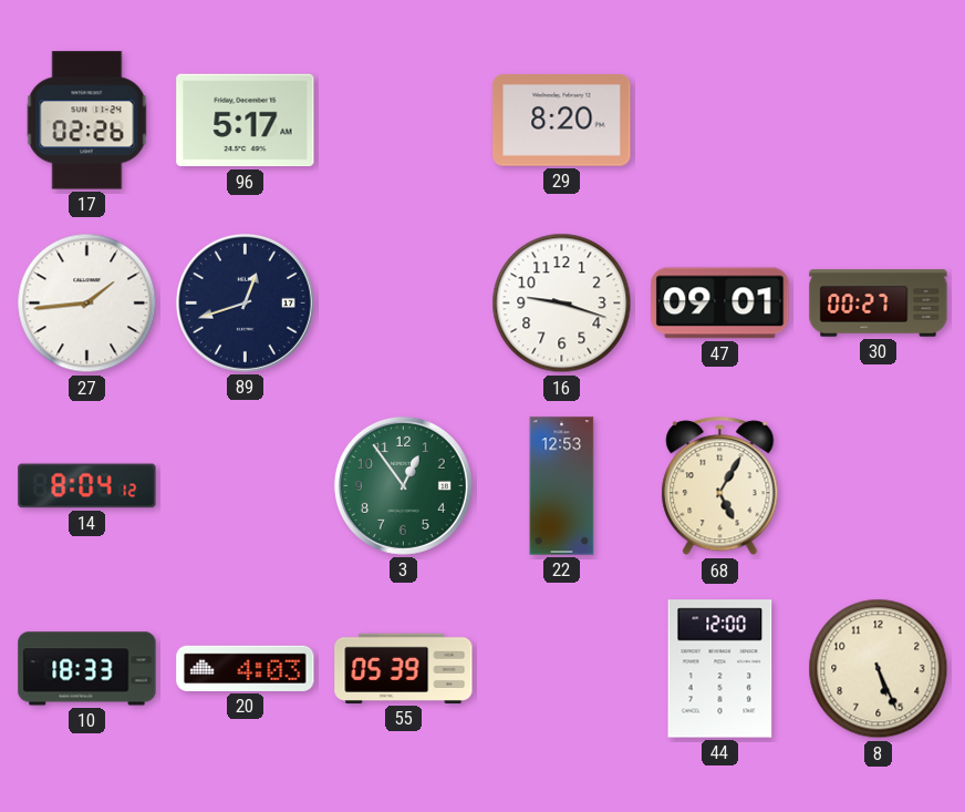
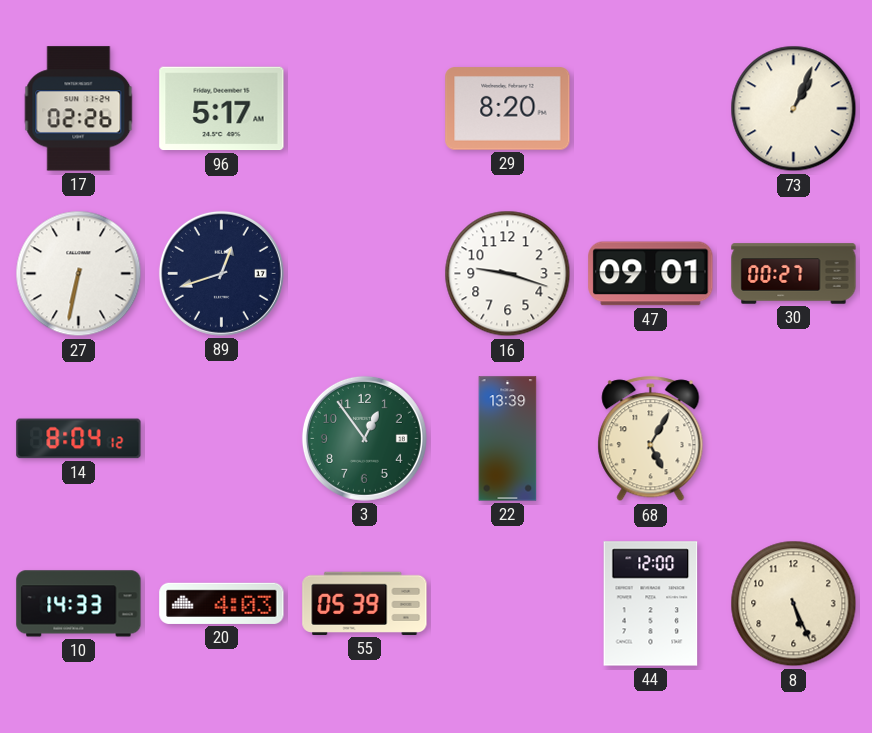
73: none -> 1:04 (794, 109)
27: 1:44 -> 6:32 (79, 274)
22: 12:53 -> 13:39 (508, 439)
10: 18:33 -> 14:33 (79, 604)
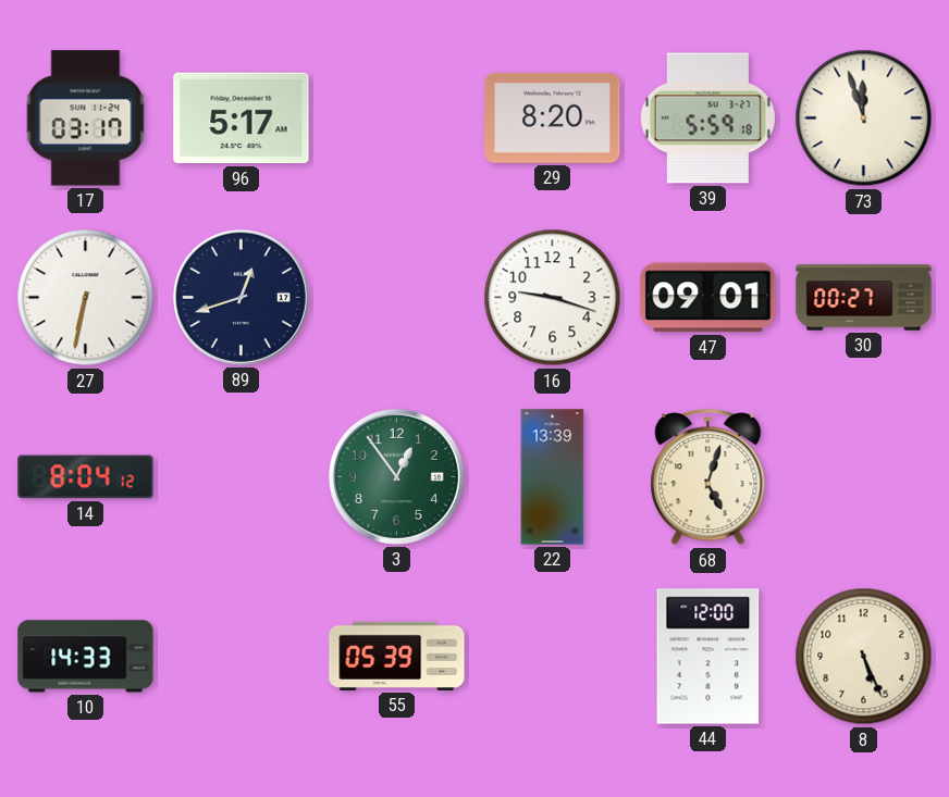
17: 02:26 -> 03:17 (86, 119)
39: none -> 5:59 (707, 119)
73: 1:04 -> 11:57 (864, 119)
68: 5:05 -> 5:03 (708, 477)
20: 4:03 -> none (222, 603)
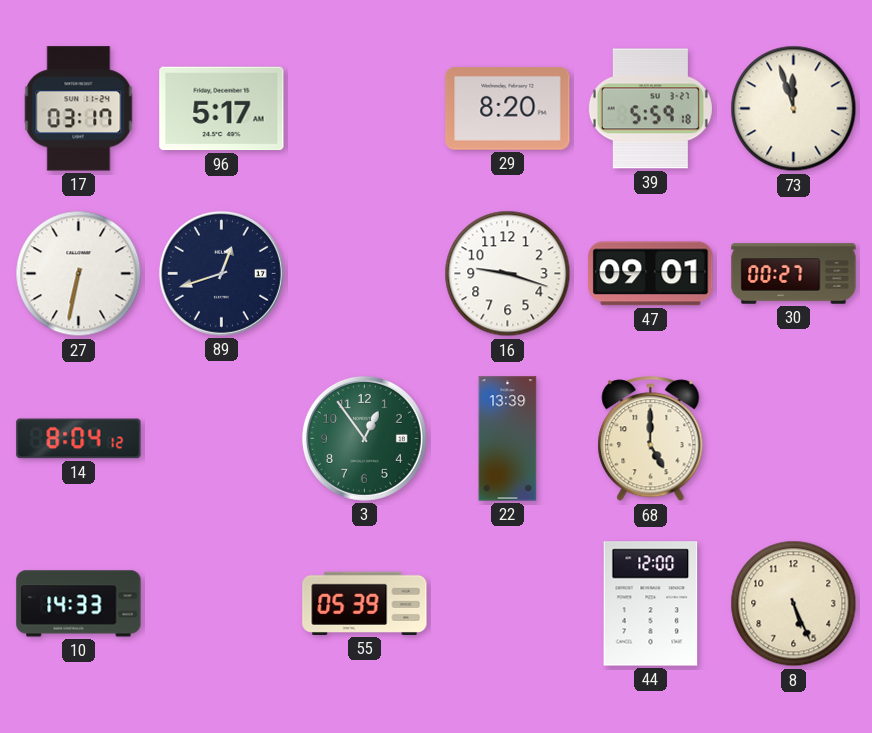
68: 5:03 -> 5:00 (651, 439)
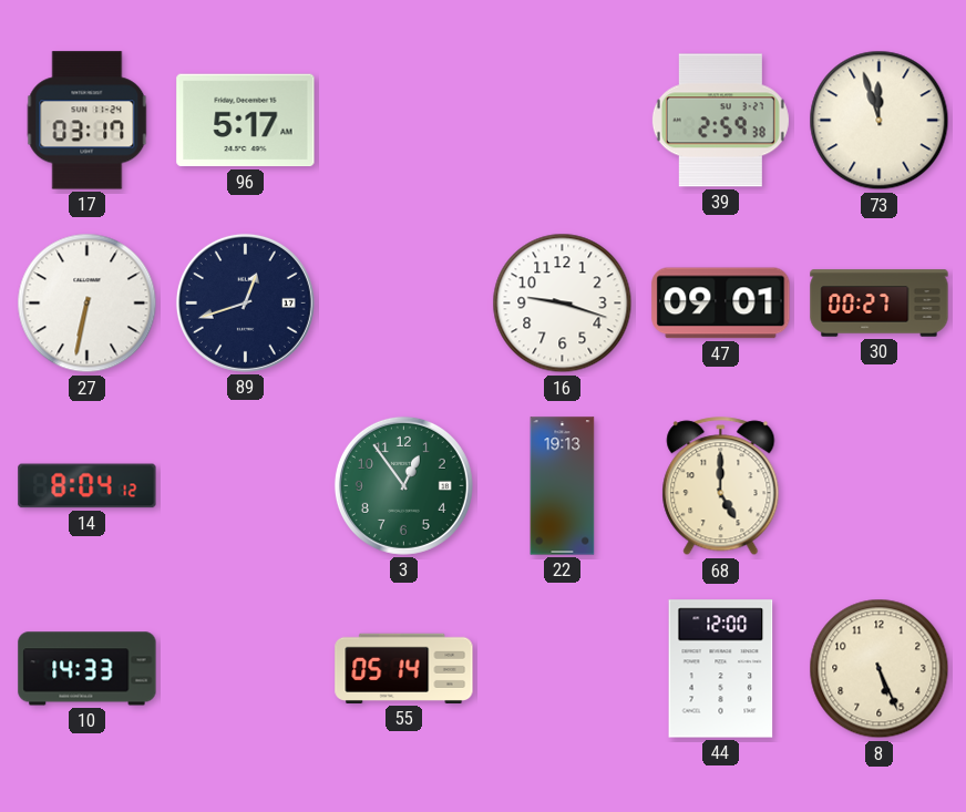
29: 8:20 -> none (508, 109)
39: 5:59 -> 2:59 (720, 121)
22: 13:39 -> 19:13 (563, 486)
55: 05:39 -> 05:14 (404, 668)
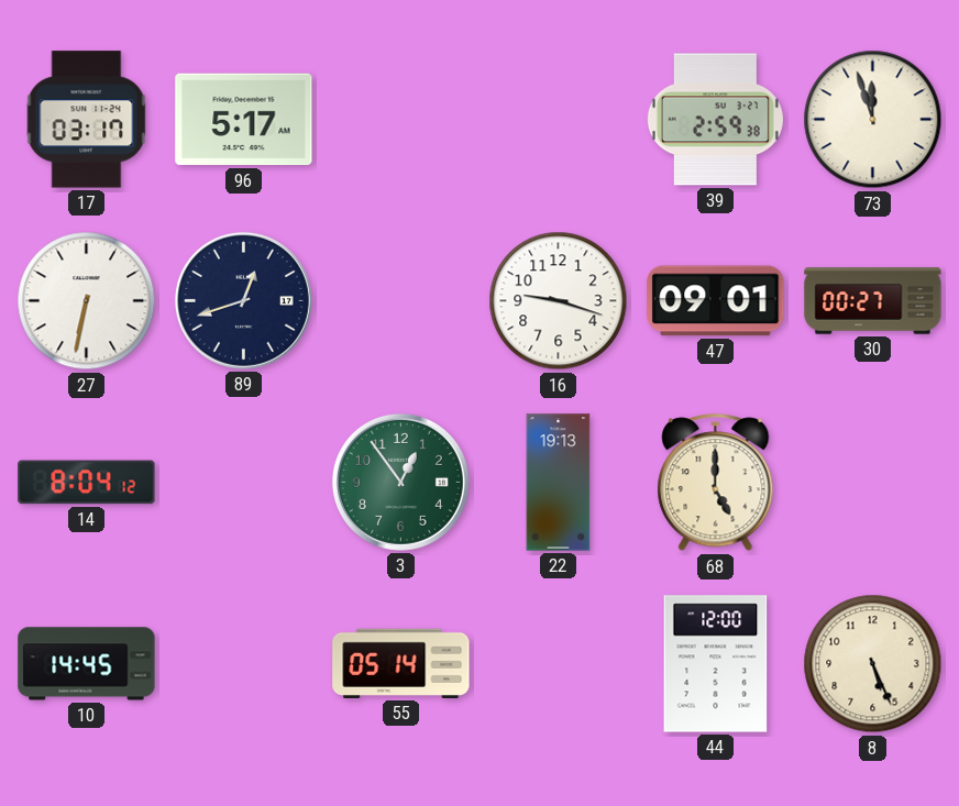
10: 14:33 -> 14:45 (87, 664)
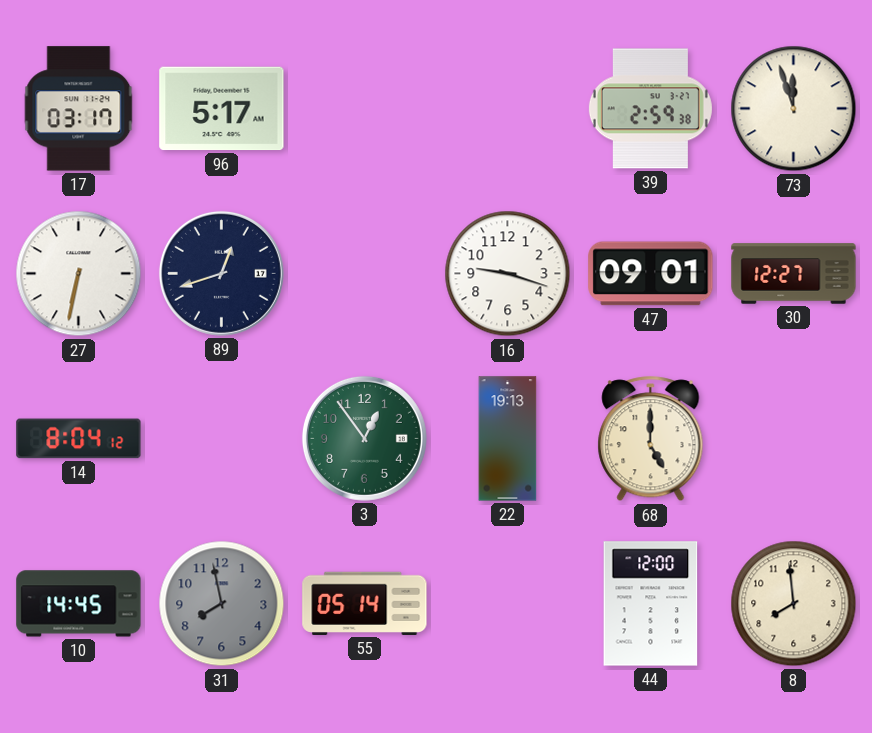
30: 00:27 -> 12:27 (794, 274)
31: none -> 7:58 (222, 604)
8: 5:26 -> 7:59 (794, 604)
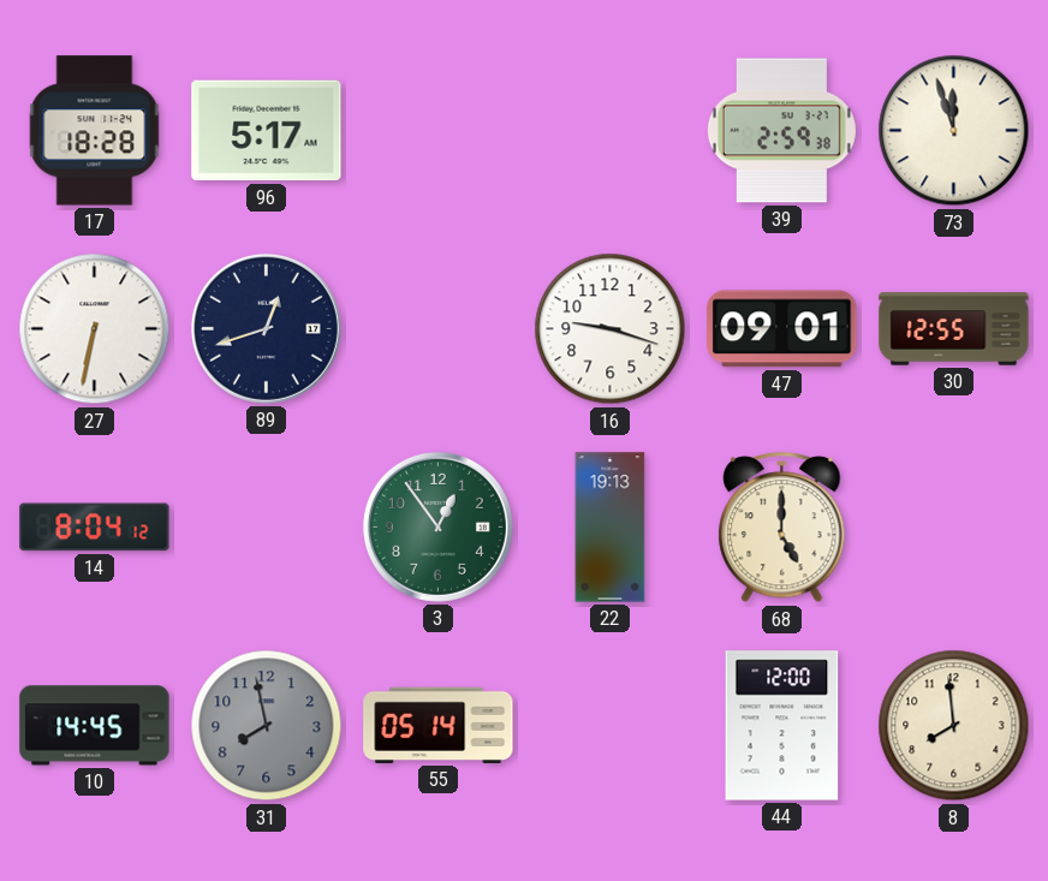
17: 03:17 -> 18:28 (95, 131)
30: 12:27 -> 12:55 (954, 329)
